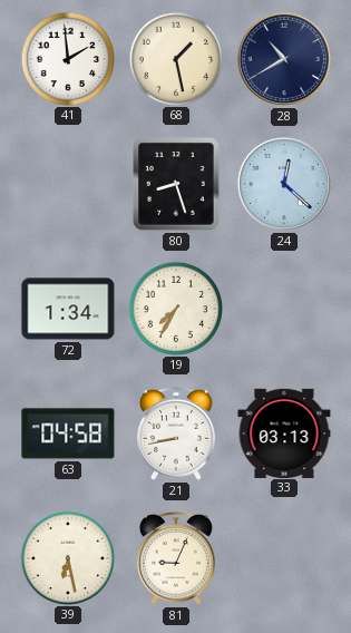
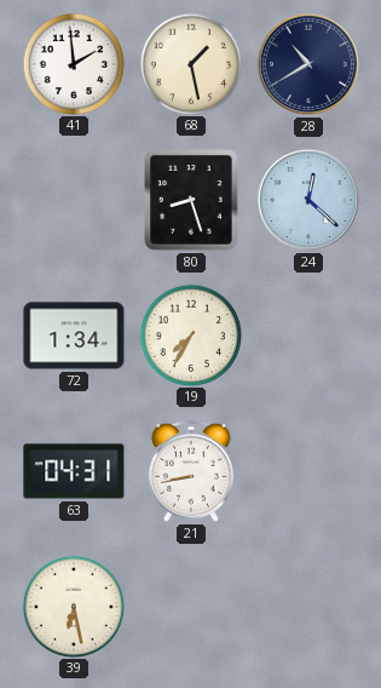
63: 04:58 -> 04:31 (74, 471)
33: 03:13 -> none (284, 432)
81: 9:04 -> none (176, 558)
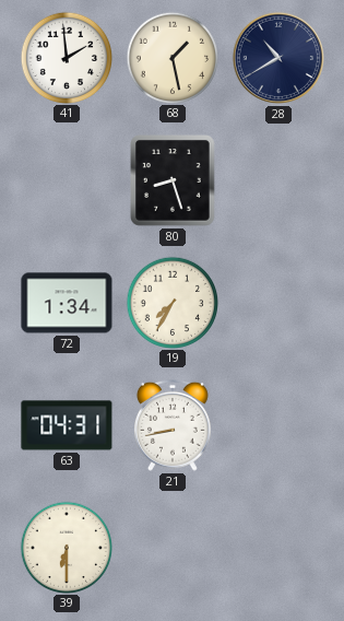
24: 12:22 -> none (308, 200)
39: 6:28 -> 6:30 (66, 547)
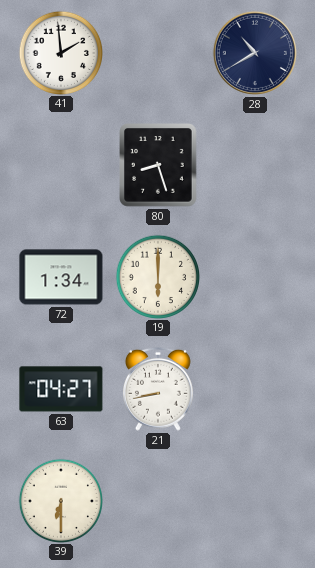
68: 1:28 -> none (171, 57)
19: 7:35 -> 6:00 (157, 276)
63: 04:31 -> 04:27 (61, 389)
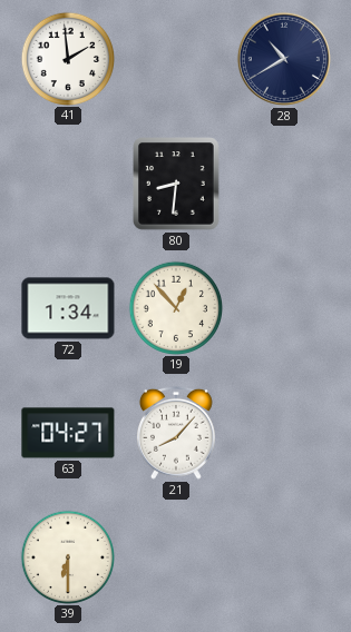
80: 8:27 -> 8:31 (176, 184)
19: 6:00 -> 12:53 (175, 307)
21: 8:43 -> 8:07 (176, 433)
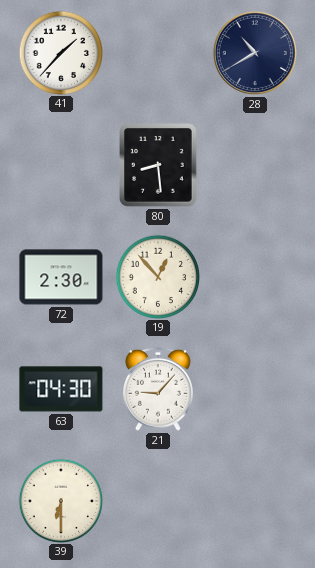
41: 1:59 -> 1:37 (60, 52)
80: 8:31 -> 8:29 (158, 165)
72: 1:34 -> 2:30 (61, 277)
63: 04:27 -> 04:30 (61, 389)
21: 8:07 -> 9:07 (158, 389)
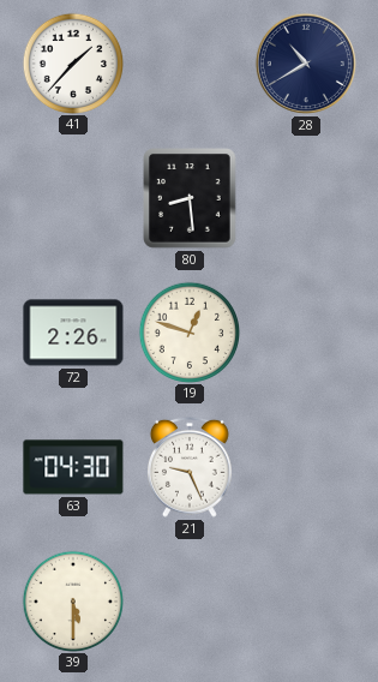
72: 2:30 -> 2:26 (73, 333)
19: 12:53 -> 12:48 (188, 331)
21: 9:07 -> 9:26 (190, 467)
39: 6:30 -> 5:30 (72, 600)
